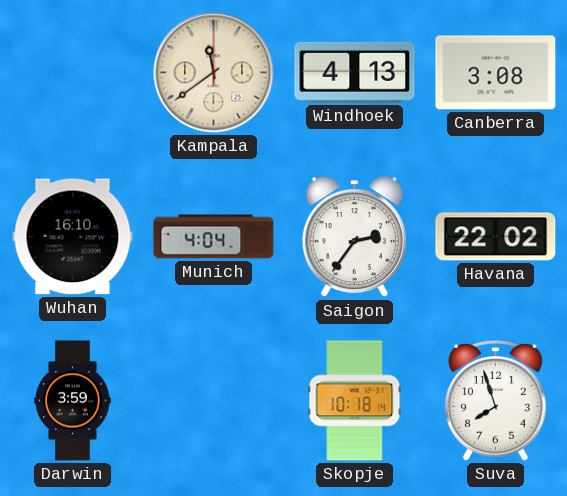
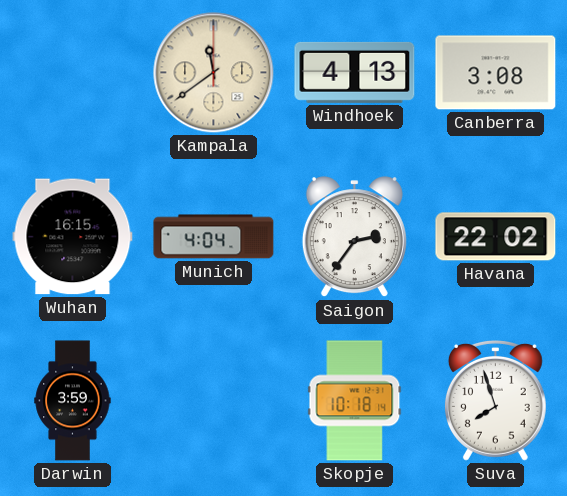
Wuhan: 16:10 -> 16:15 (73, 237)
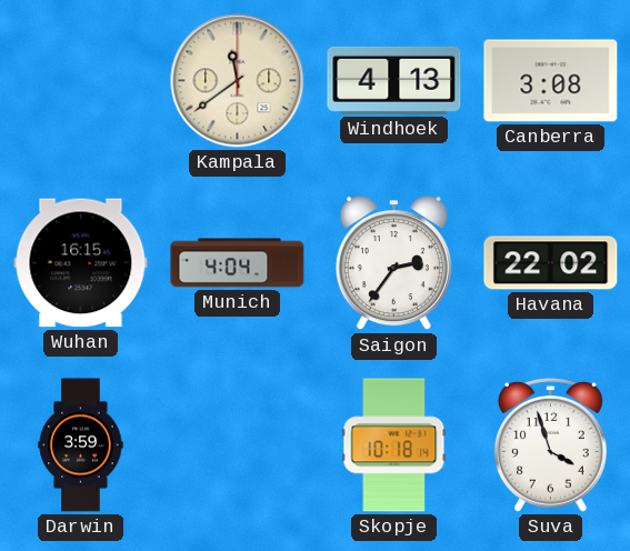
Suva: 7:57 -> 3:57 (550, 445)
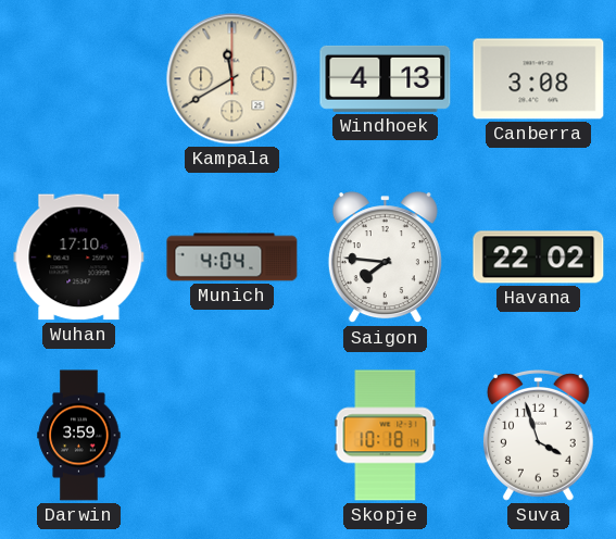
Kampala: 11:39 -> 11:40 (232, 79)
Wuhan: 16:15 -> 17:10 (79, 258)
Saigon: 2:36 -> 7:46 (385, 258)
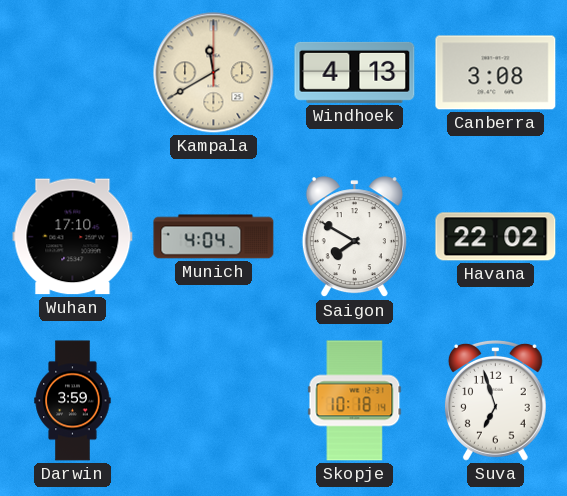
Saigon: 7:46 -> 7:50 (354, 237)
Suva: 3:57 -> 6:57 (495, 401)
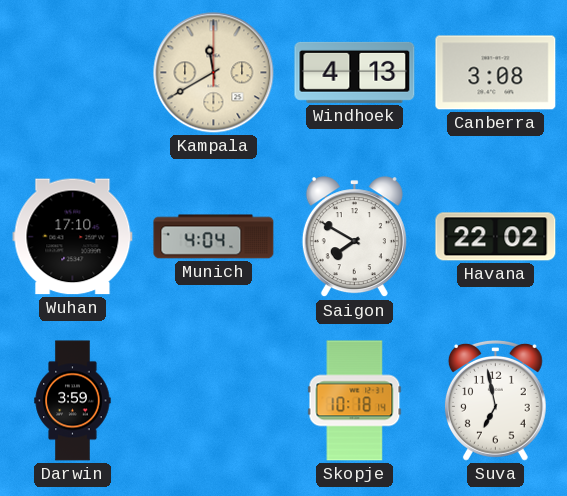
Suva: 6:57 -> 6:58 (495, 401)
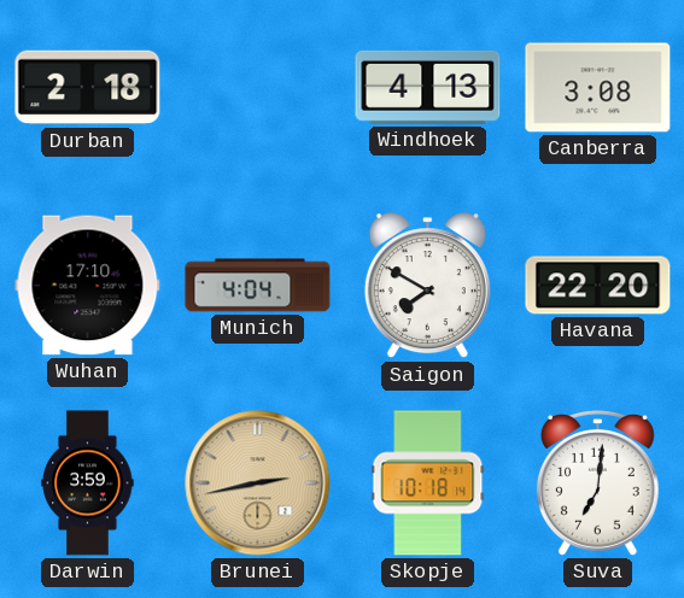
Durban: none -> 2:18 (88, 88)
Kampala: 11:40 -> none (214, 73)
Havana: 22:02 -> 22:20 (598, 286)
Brunei: none -> 2:43 (258, 483)
Suva: 6:58 -> 7:01 (597, 483)
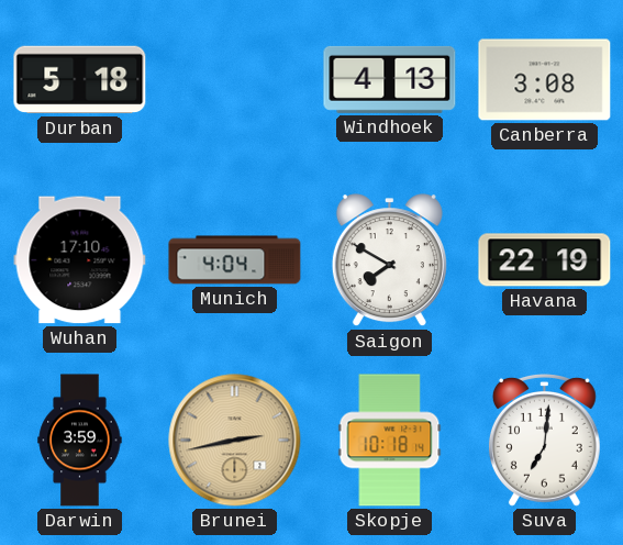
Durban: 2:18 -> 5:18 (80, 80)
Havana: 22:20 -> 22:19 (545, 260)
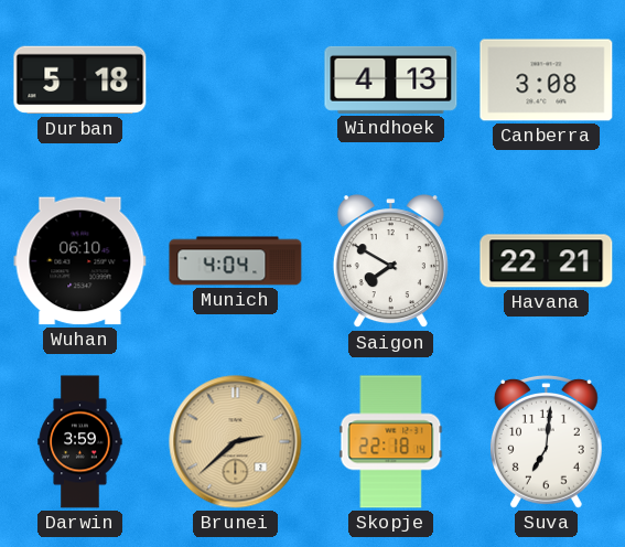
Wuhan: 17:10 -> 06:10 (80, 261)
Havana: 22:19 -> 22:21 (547, 261)
Brunei: 2:43 -> 2:38 (236, 442)
Skopje: 10:18 -> 22:18 (391, 442)
